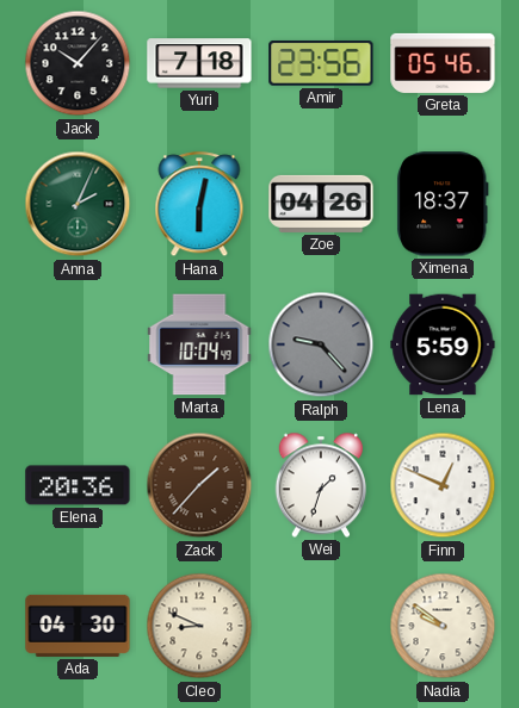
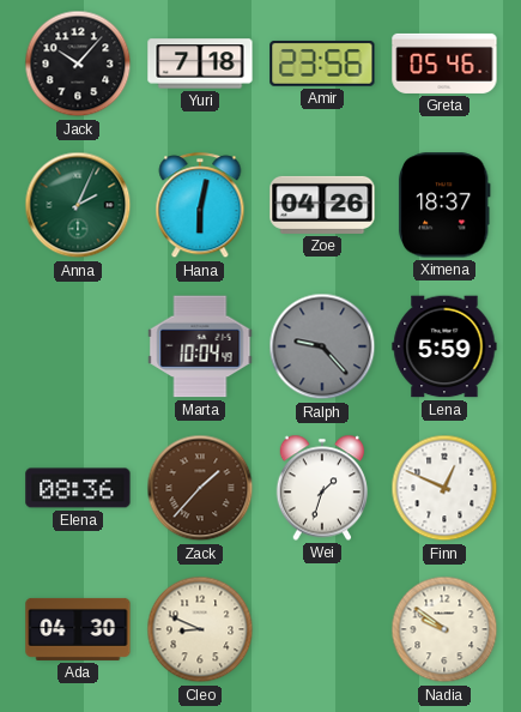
Elena: 20:36 -> 08:36 (78, 488)
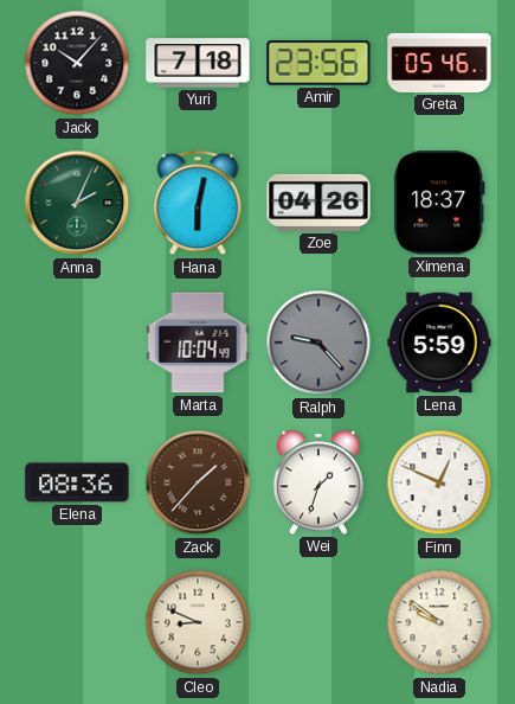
Ada: 04:30 -> none (78, 629)
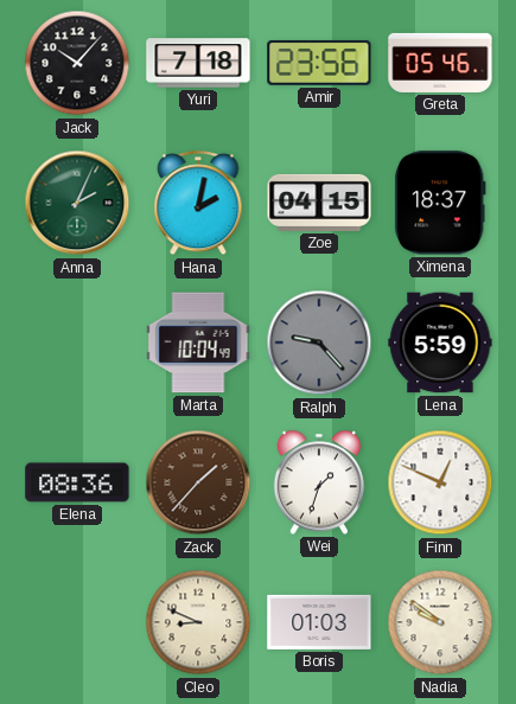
Hana: 6:02 -> 2:02 (198, 204)
Zoe: 04:26 -> 04:15 (319, 203)
Boris: none -> 01:03 (319, 622)
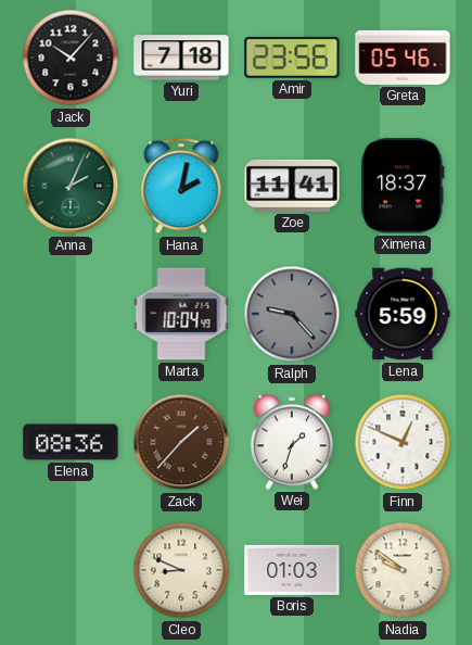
Zoe: 04:15 -> 11:41 (292, 186)
